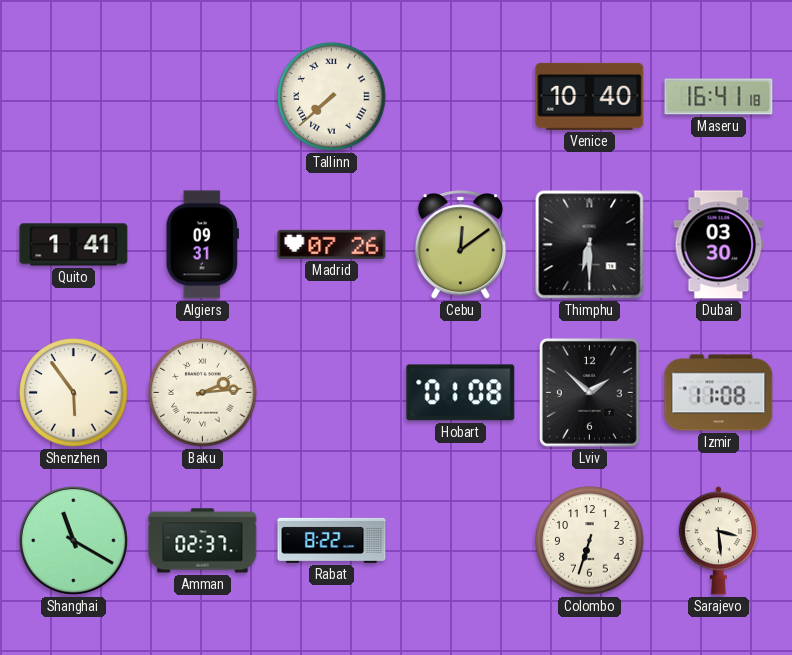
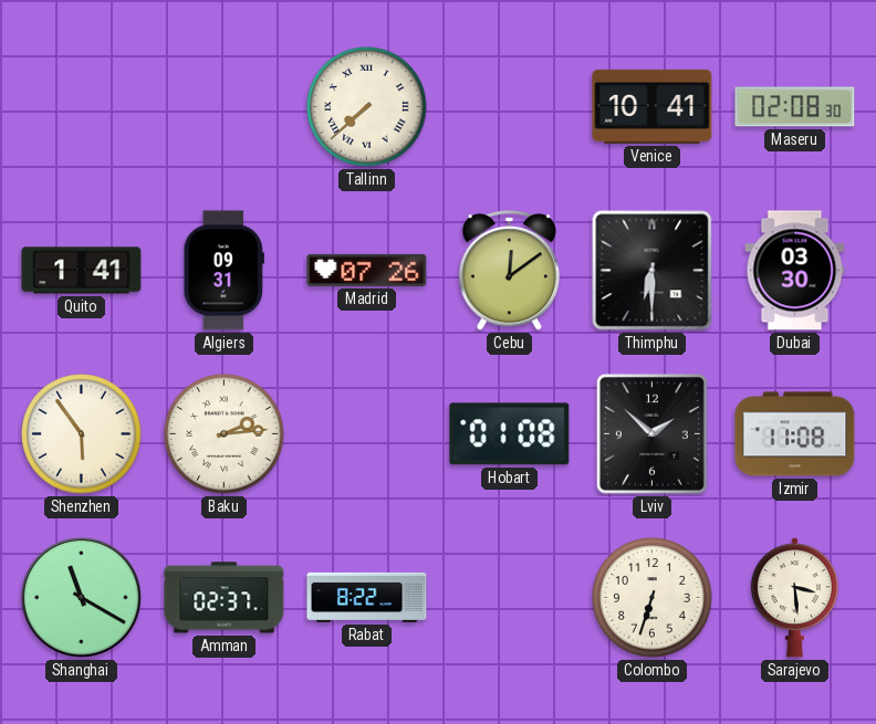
Venice: 10:40 -> 10:41 (653, 106)
Maseru: 16:41 -> 02:08 (795, 107)
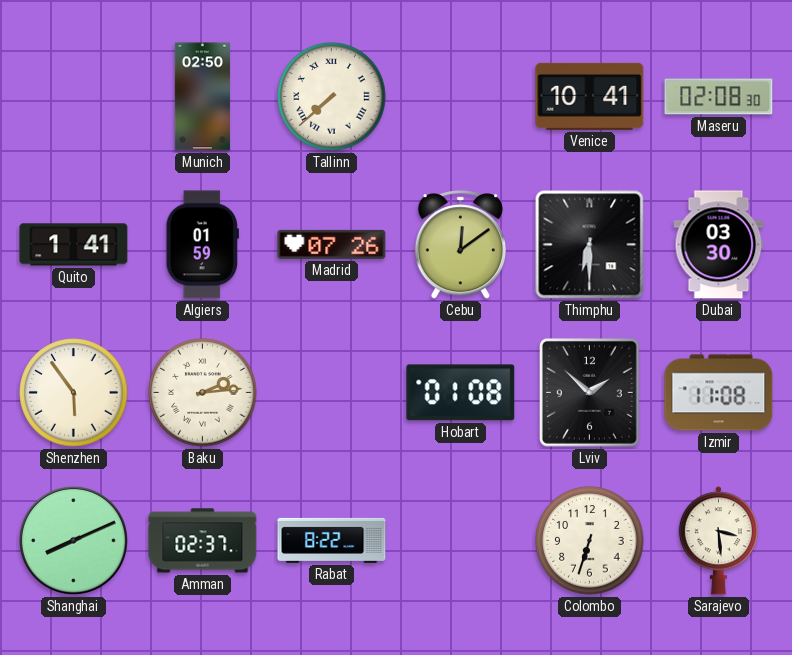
Munich: none -> 02:50 (202, 97)
Algiers: 09:31 -> 01:59 (202, 245)
Shanghai: 11:20 -> 8:11 (73, 540)
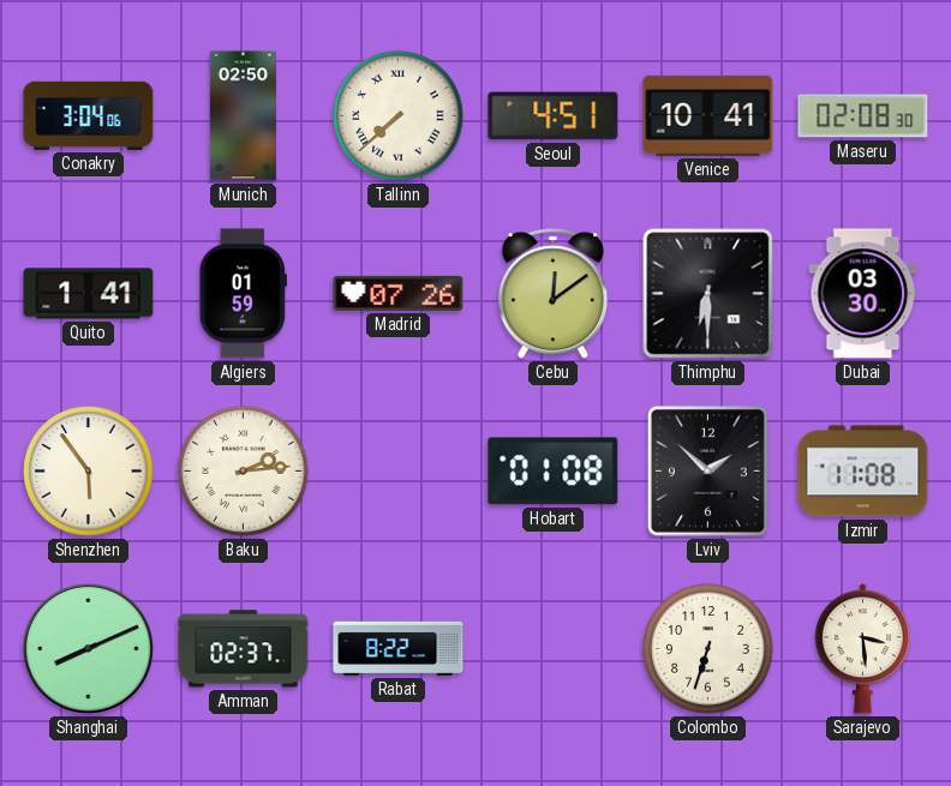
Conakry: none -> 3:04 (89, 115)
Seoul: none -> 4:51 (554, 116)
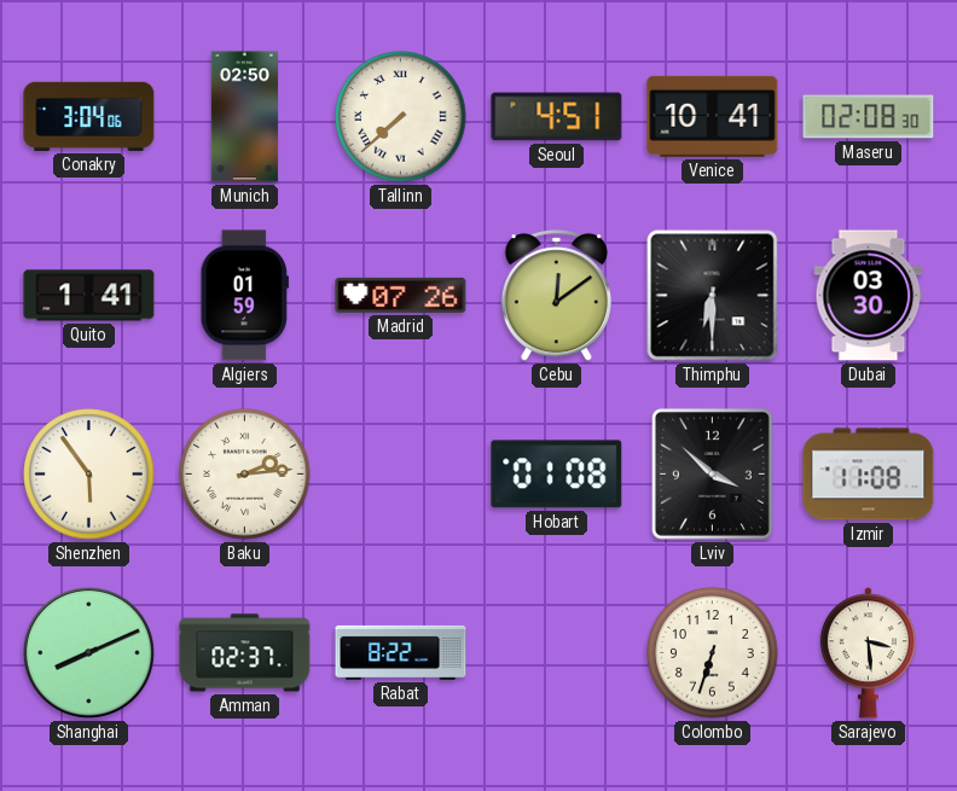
Lviv: 1:52 -> 3:52 (712, 473)
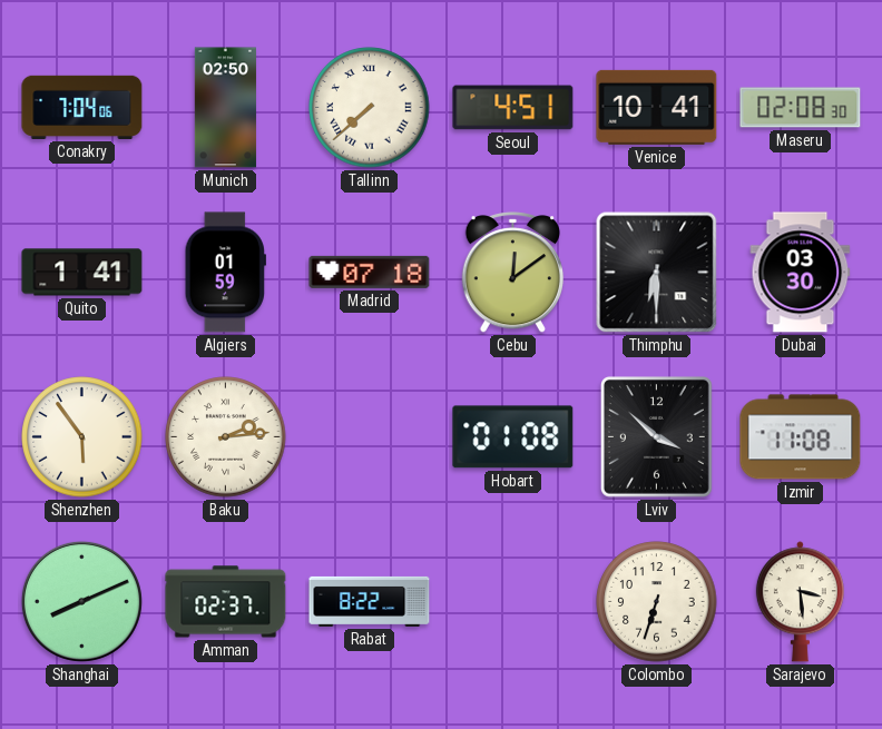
Conakry: 3:04 -> 7:04 (82, 107)
Madrid: 07:26 -> 07:18 (370, 272)
